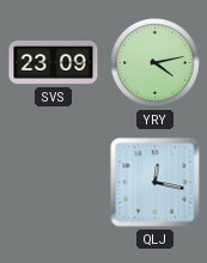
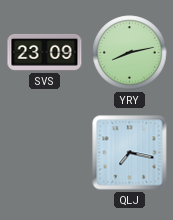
YRY: 4:13 -> 8:13 (130, 53)
QLJ: 12:17 -> 7:17 (130, 153)
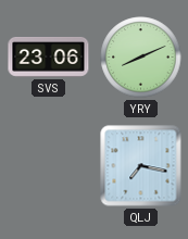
SVS: 23:09 -> 23:06 (49, 56)
YRY: 8:13 -> 8:11 (141, 58)
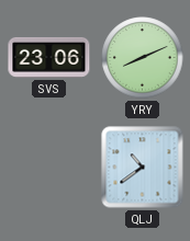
QLJ: 7:17 -> 10:39 (143, 168)
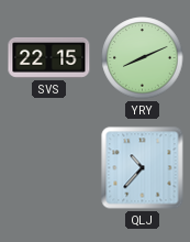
SVS: 23:06 -> 22:15 (49, 57)
QLJ: 10:39 -> 10:37 (143, 168)
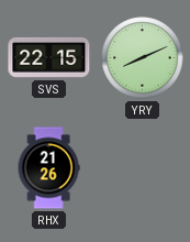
RHX: none -> 21:26 (48, 168)
QLJ: 10:37 -> none (143, 168)
